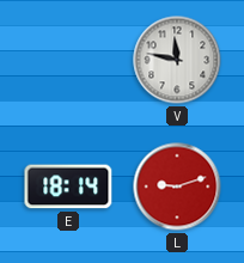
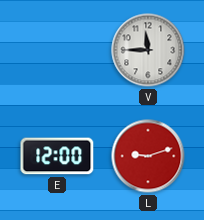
V: 11:47 -> 11:45 (148, 50)
E: 18:14 -> 12:00 (57, 156)
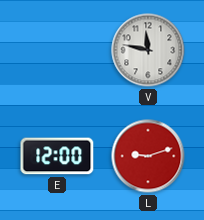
V: 11:45 -> 11:47 (148, 50)
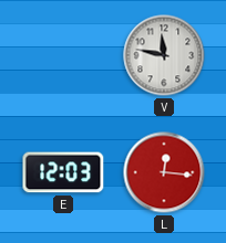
E: 12:00 -> 12:03 (63, 172)
L: 9:12 -> 12:16 (164, 172)
